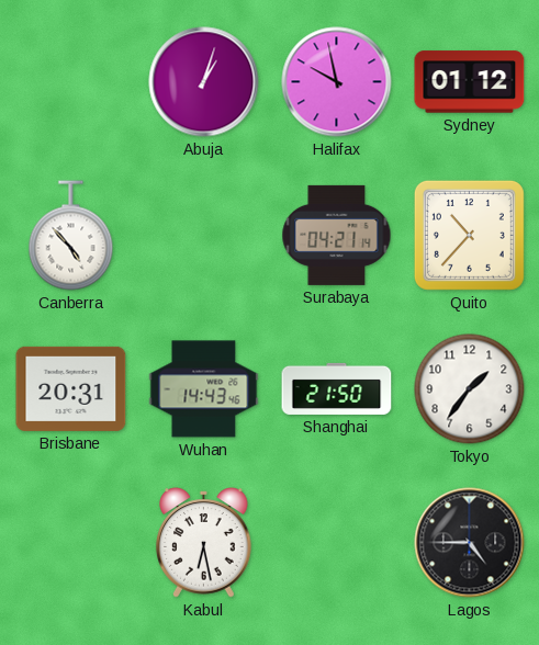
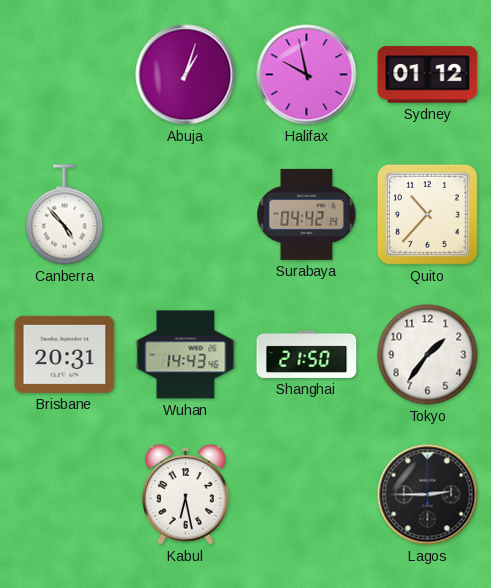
Surabaya: 04:21 -> 04:42 (307, 214)
Lagos: 4:45 -> 2:45 (428, 495)
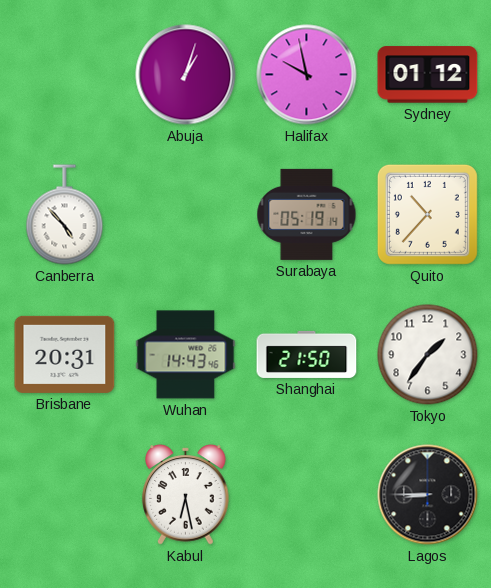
Surabaya: 04:42 -> 05:19 (307, 214)
Lagos: 2:45 -> 8:45 (428, 495)
